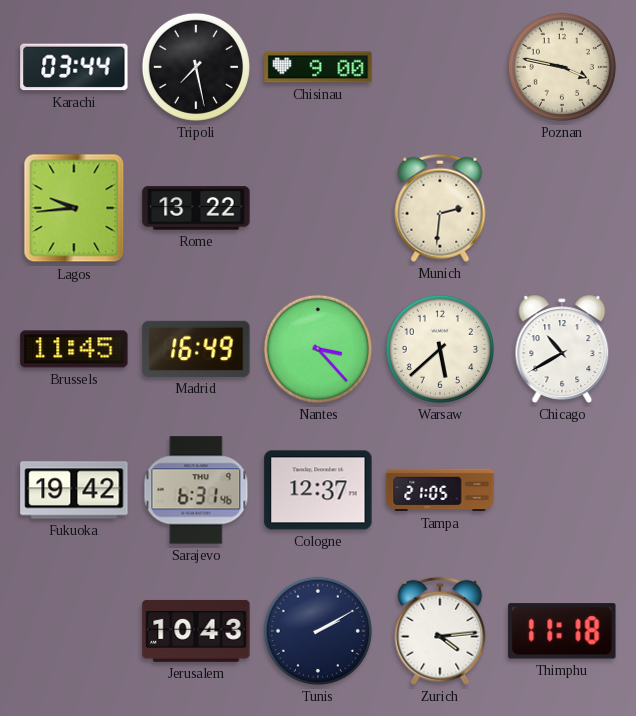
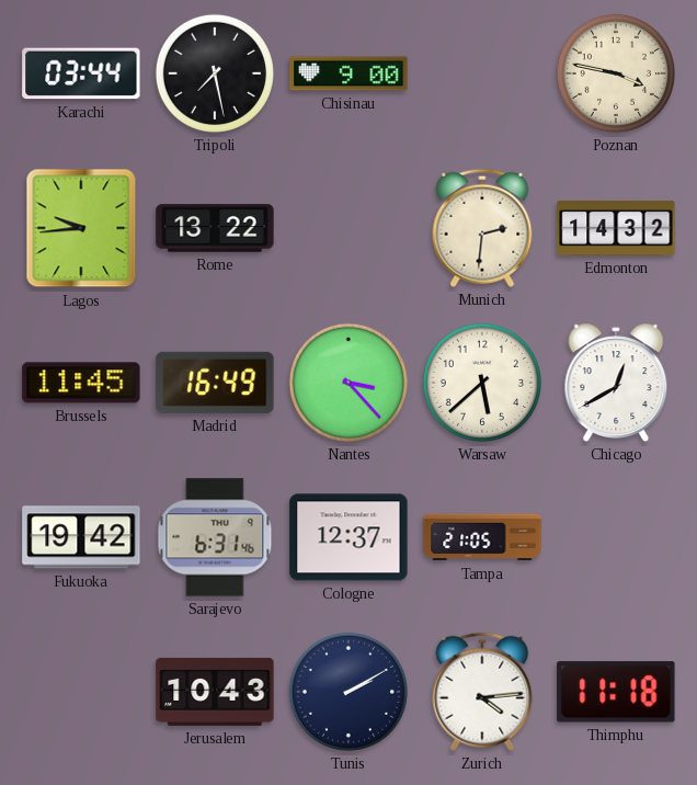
Edmonton: none -> 14:32 (616, 228)
Chicago: 10:40 -> 12:40 (616, 383)
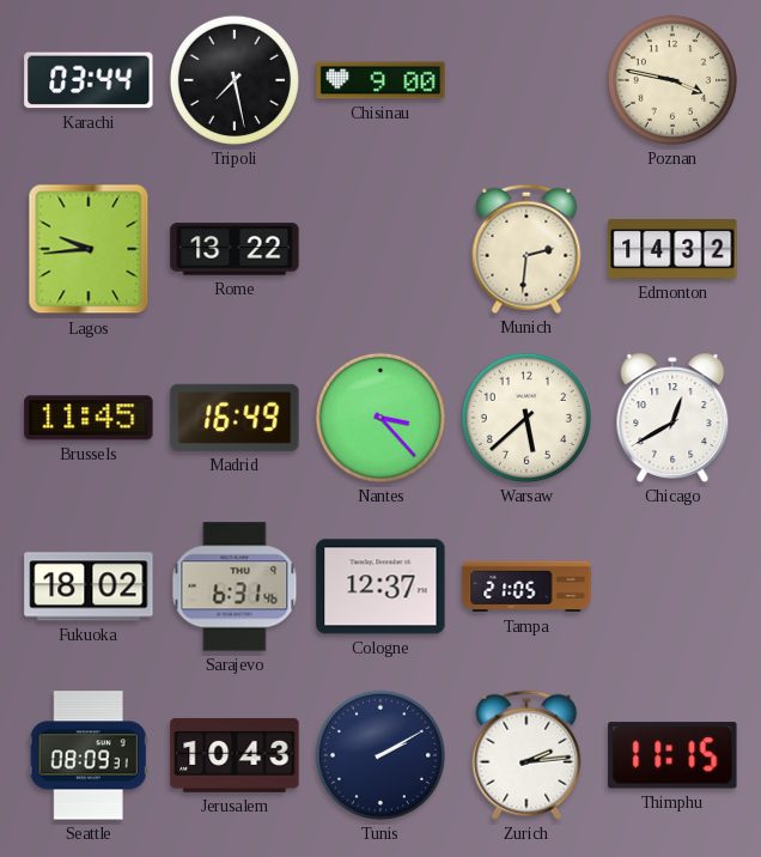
Fukuoka: 19:42 -> 18:02 (89, 586)
Seattle: none -> 08:09 (89, 755)
Zurich: 4:14 -> 2:14 (526, 755)
Thimphu: 11:18 -> 11:15 (672, 755)
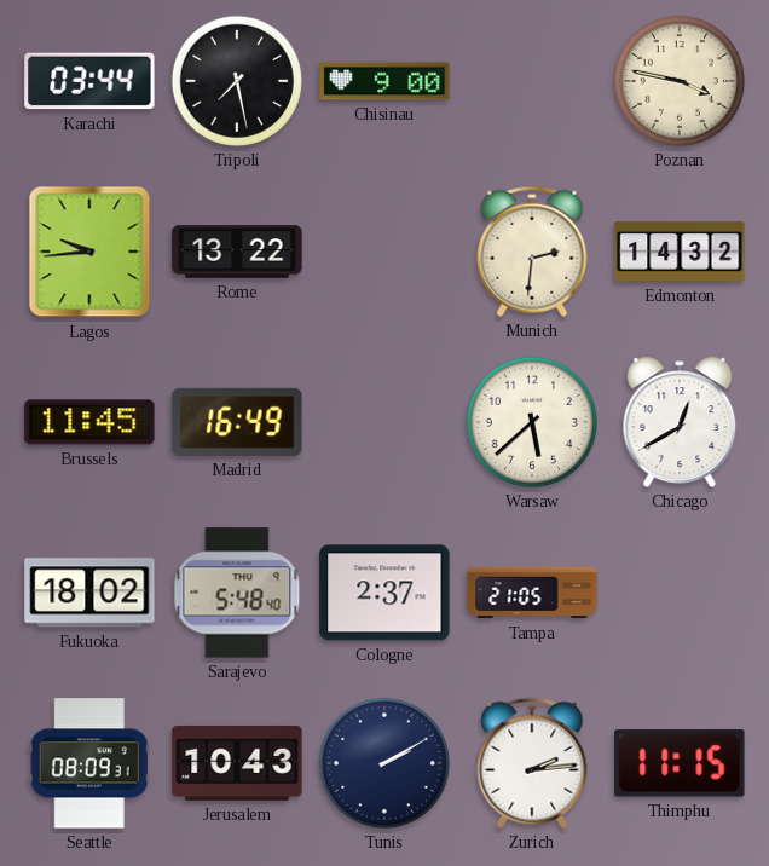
Nantes: 3:23 -> none (380, 418)
Sarajevo: 6:31 -> 5:48 (237, 593)
Cologne: 12:37 -> 2:37 (384, 593)
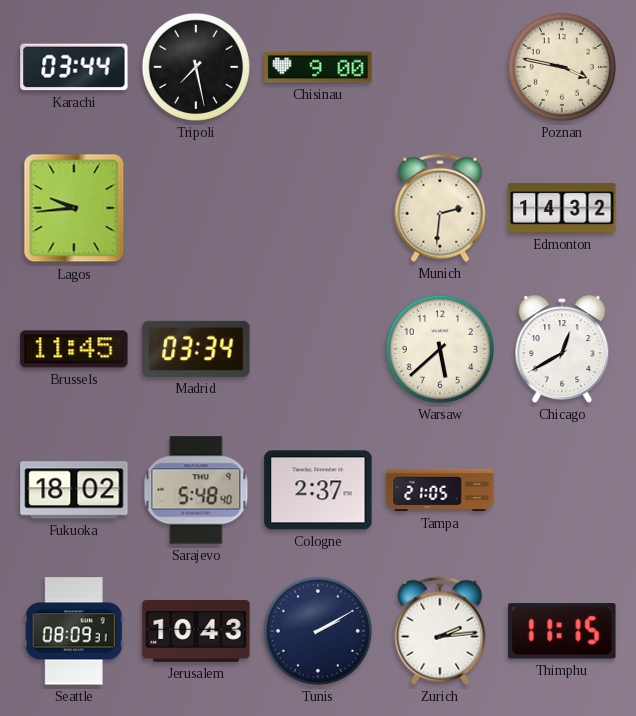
Rome: 13:22 -> none (237, 252)
Madrid: 16:49 -> 03:34 (196, 349)
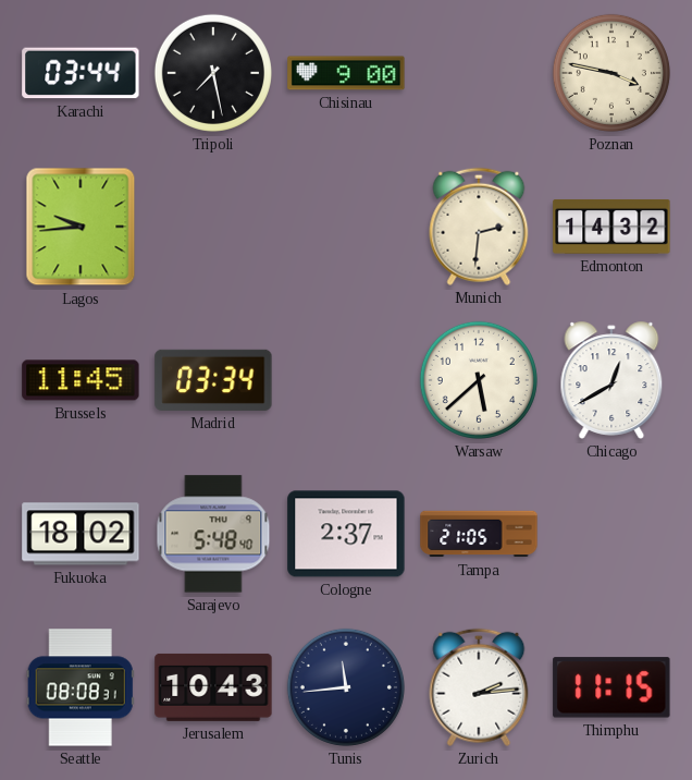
Seattle: 08:09 -> 08:08 (81, 687)
Tunis: 2:10 -> 11:44 (346, 687)
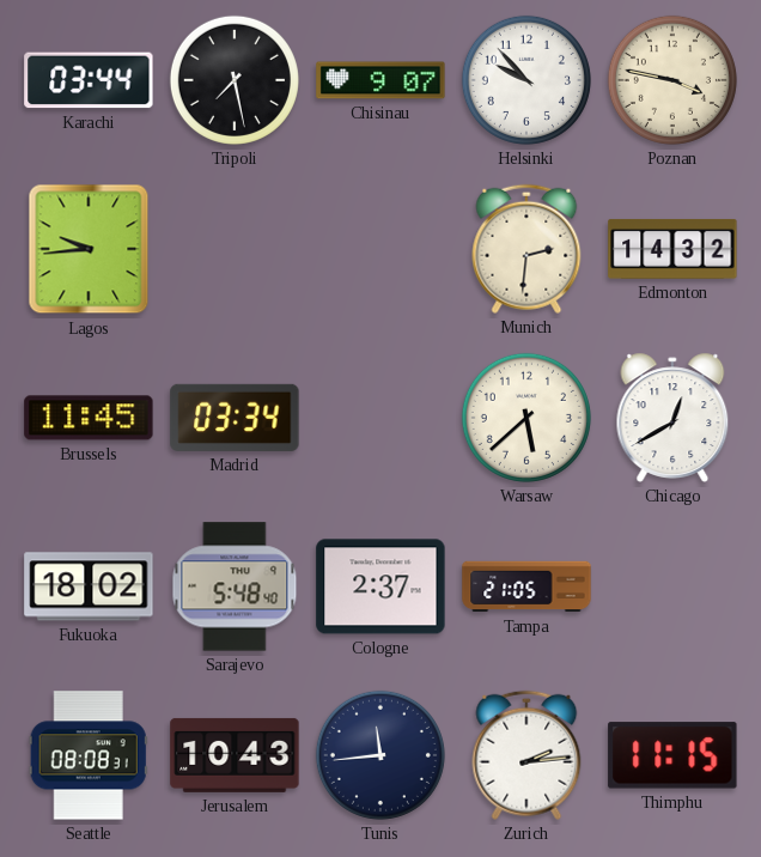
Chisinau: 9:00 -> 9:07 (380, 80)
Helsinki: none -> 9:53 (526, 80)
